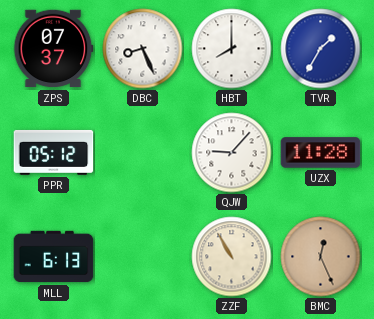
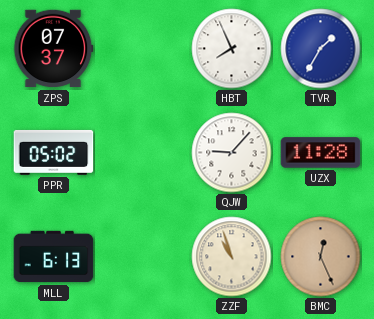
DBC: 8:26 -> none (143, 49)
HBT: 8:00 -> 7:56 (232, 49)
PPR: 05:12 -> 05:02 (54, 152)
ZZF: 10:55 -> 10:57 (232, 257)
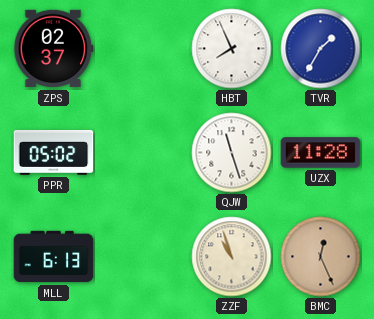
ZPS: 07:37 -> 02:37 (53, 49)
QJW: 9:07 -> 11:27 (232, 153)
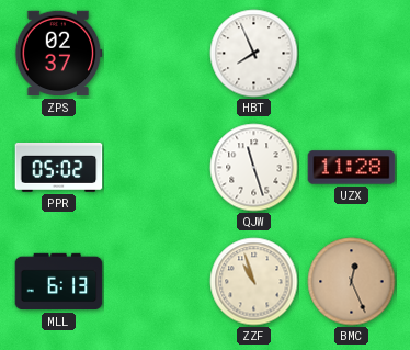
TVR: 1:35 -> none (321, 49)
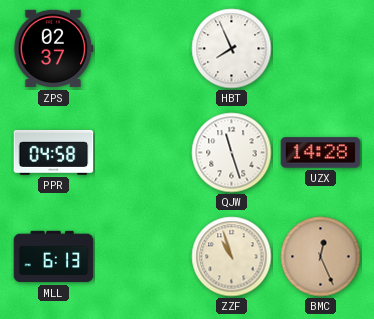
PPR: 05:02 -> 04:58 (54, 152)
UZX: 11:28 -> 14:28 (321, 153)
